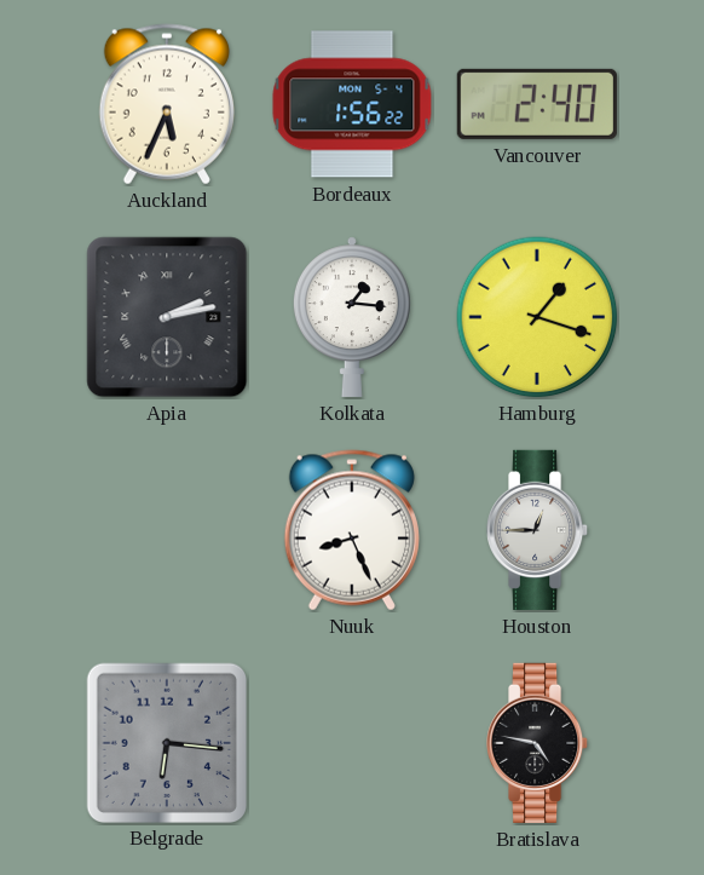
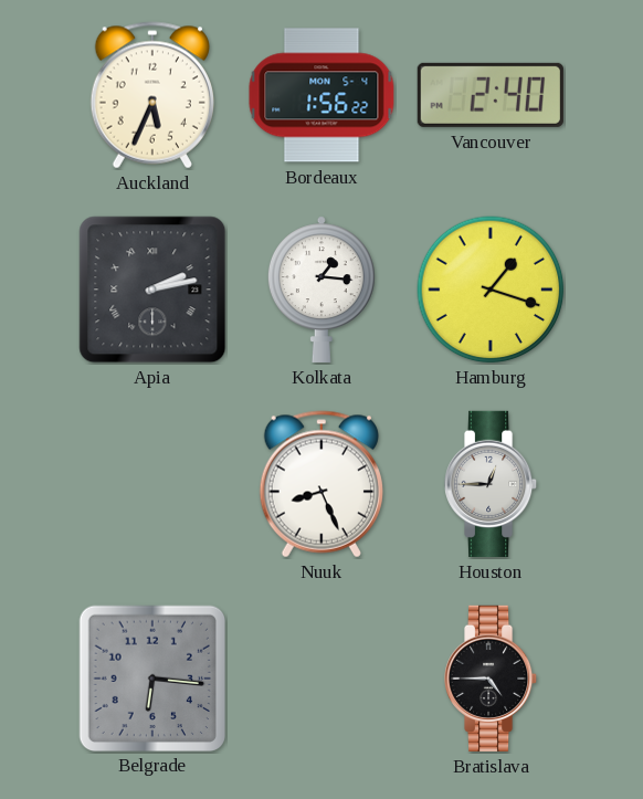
Bratislava: 4:47 -> 4:45 (492, 679)
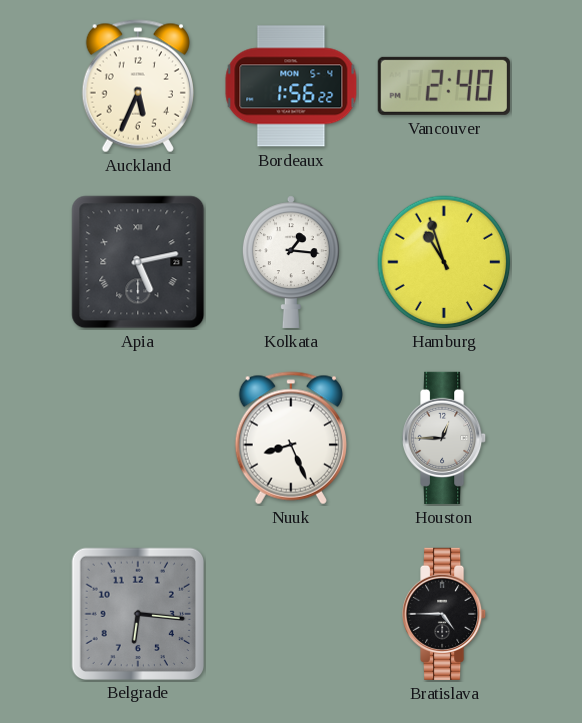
Apia: 2:13 -> 5:13 (138, 262)
Hamburg: 1:18 -> 10:57 (444, 262)
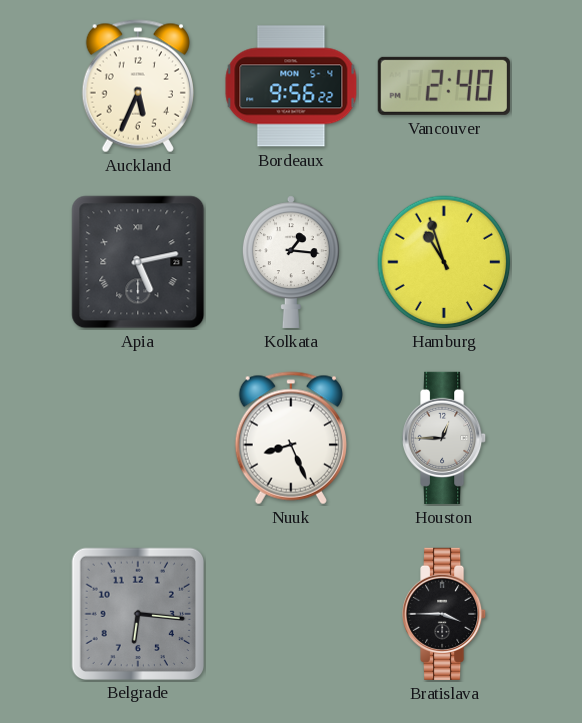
Bordeaux: 1:56 -> 9:56 (291, 86)
Bratislava: 4:45 -> 3:45 (445, 614)
